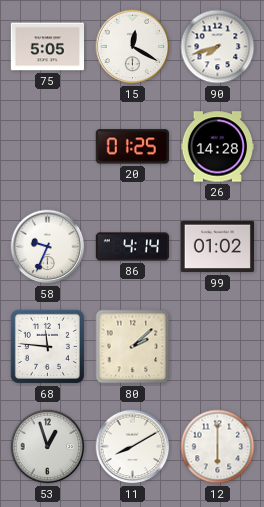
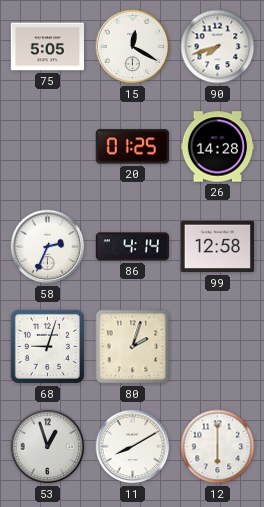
58: 9:34 -> 2:34 (48, 247)
99: 01:02 -> 12:58 (217, 247)
68: 11:46 -> 9:03 (47, 346)
80: 2:08 -> 2:03 (133, 347)
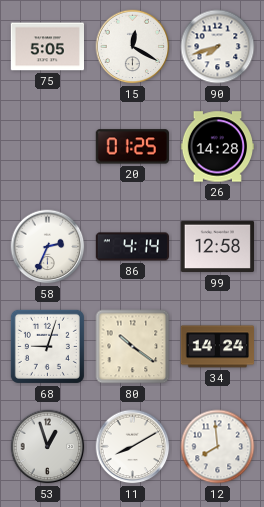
80: 2:03 -> 10:21 (133, 347)
34: none -> 14:24 (217, 347)
12: 6:00 -> 7:59 (218, 447)
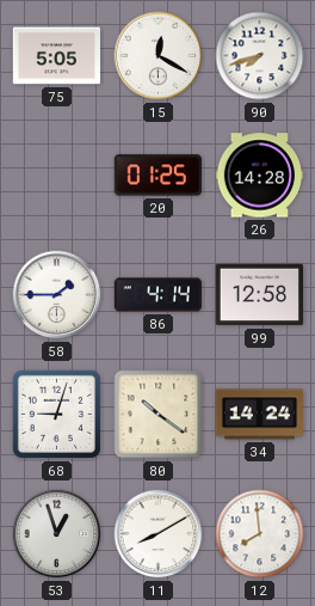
58: 2:34 -> 1:45 (57, 295)
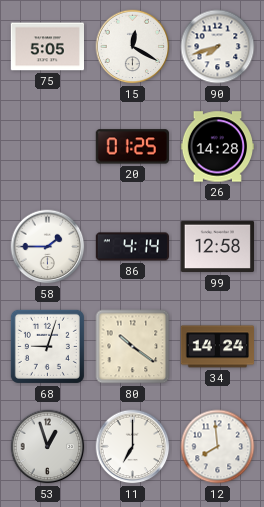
11: 8:10 -> 7:00 (133, 447)
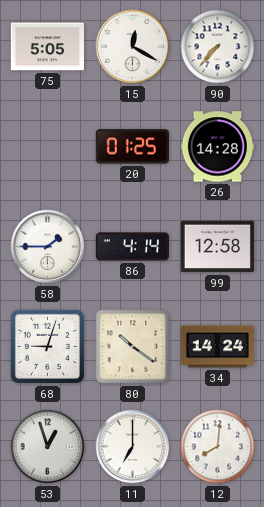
90: 7:42 -> 7:37 (218, 47)
12: 7:59 -> 8:01 (218, 447)
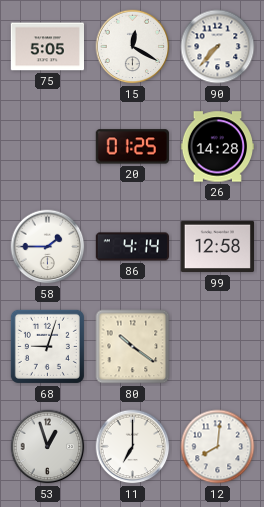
34: 14:24 -> none (217, 347)
